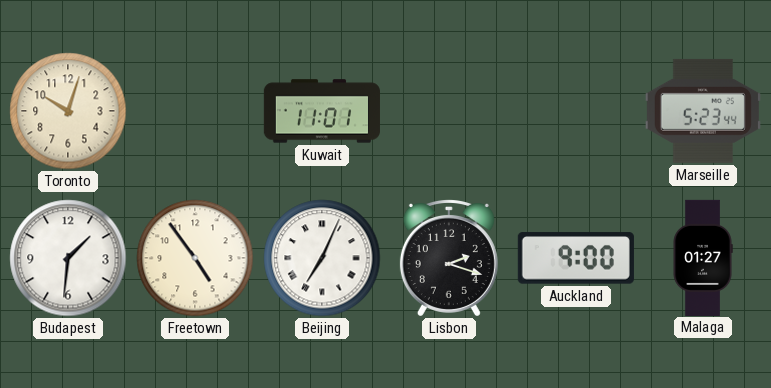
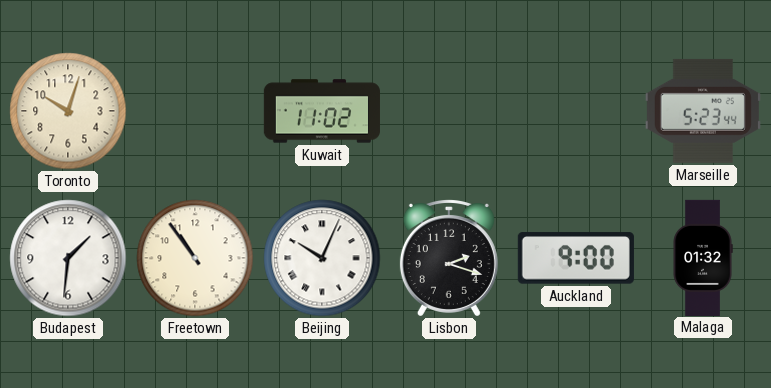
Kuwait: 11:01 -> 11:02 (322, 111)
Freetown: 4:54 -> 10:54 (195, 258)
Beijing: 7:04 -> 10:04 (322, 258)
Malaga: 01:27 -> 01:32 (703, 257)
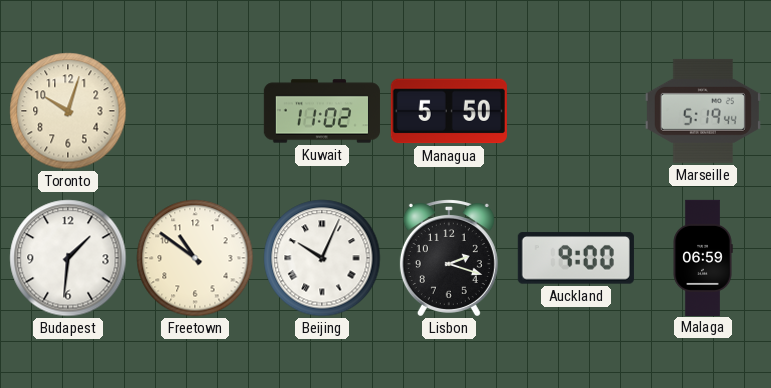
Managua: none -> 5:50 (449, 111)
Marseille: 5:23 -> 5:19 (703, 111)
Freetown: 10:54 -> 10:51 (195, 258)
Malaga: 01:32 -> 06:59 (703, 257)
